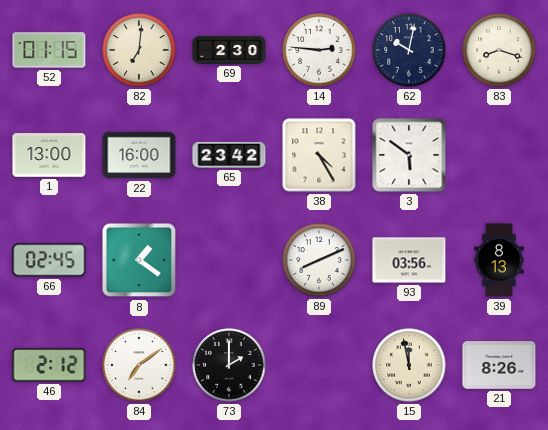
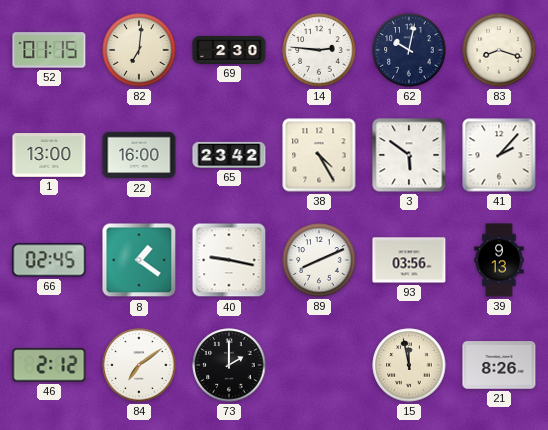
41: none -> 2:07 (499, 155)
40: none -> 9:17 (229, 260)
39: 8:13 -> 9:13 (499, 260)
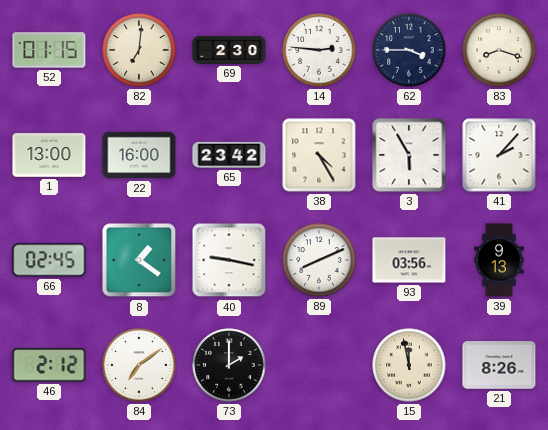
62: 10:02 -> 3:45 (409, 50)
3: 5:51 -> 5:55 (409, 155)
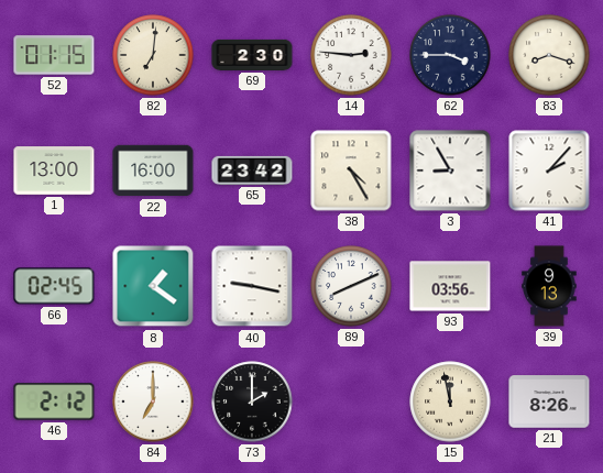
3: 5:55 -> 8:55 (450, 170)
84: 7:09 -> 7:00 (153, 402)
